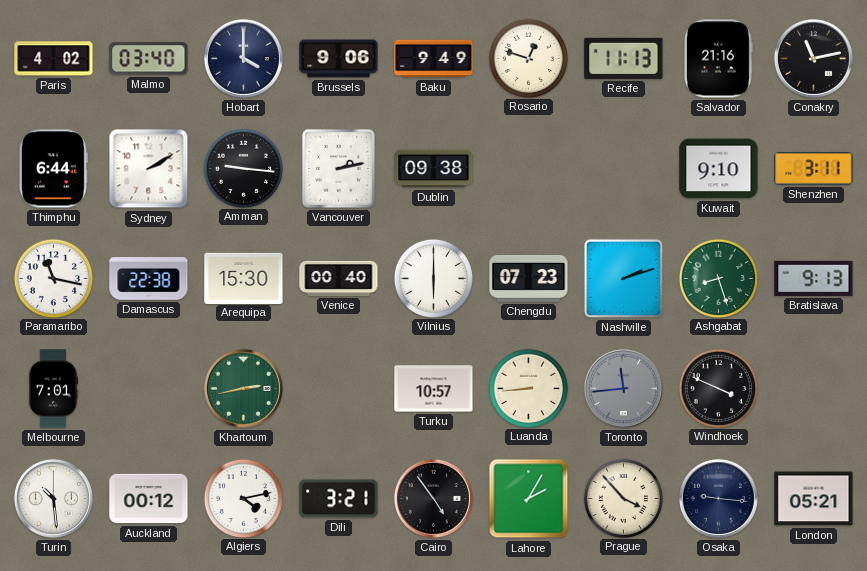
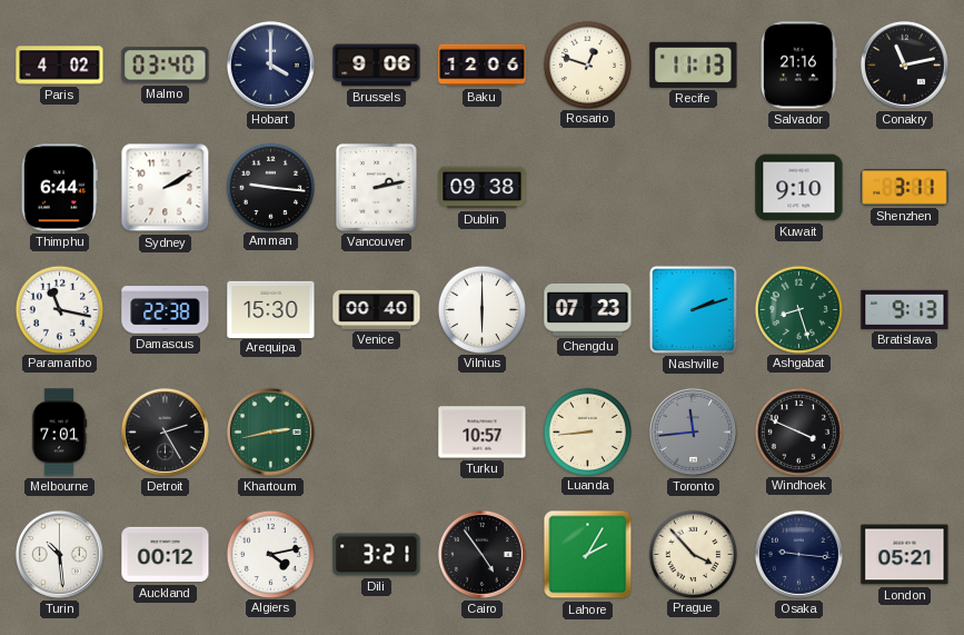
Baku: 9:49 -> 12:06 (483, 66)
Detroit: none -> 2:25 (165, 431)
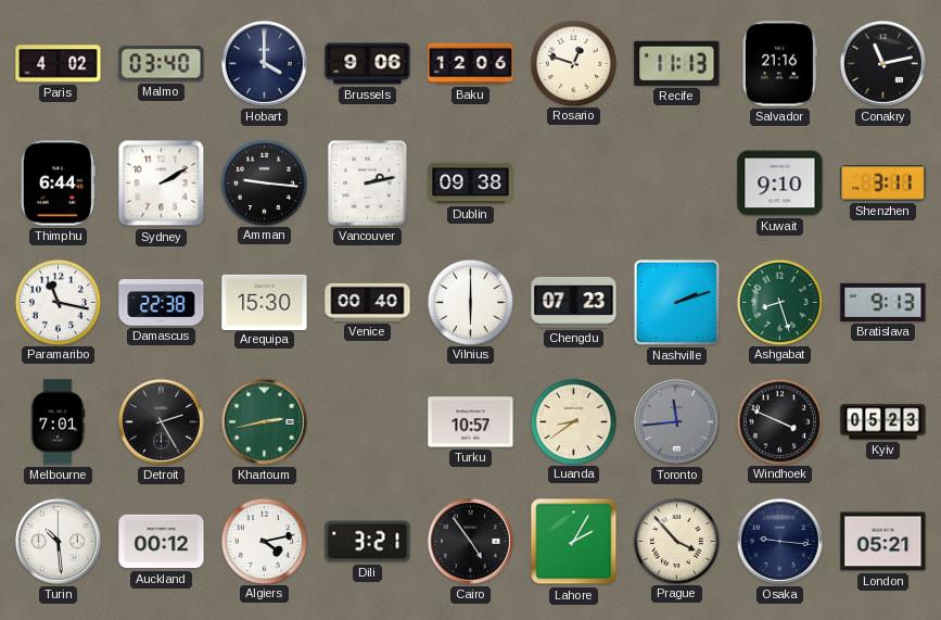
Luanda: 8:44 -> 8:39 (573, 421)
Kyiv: none -> 05:23 (883, 422)
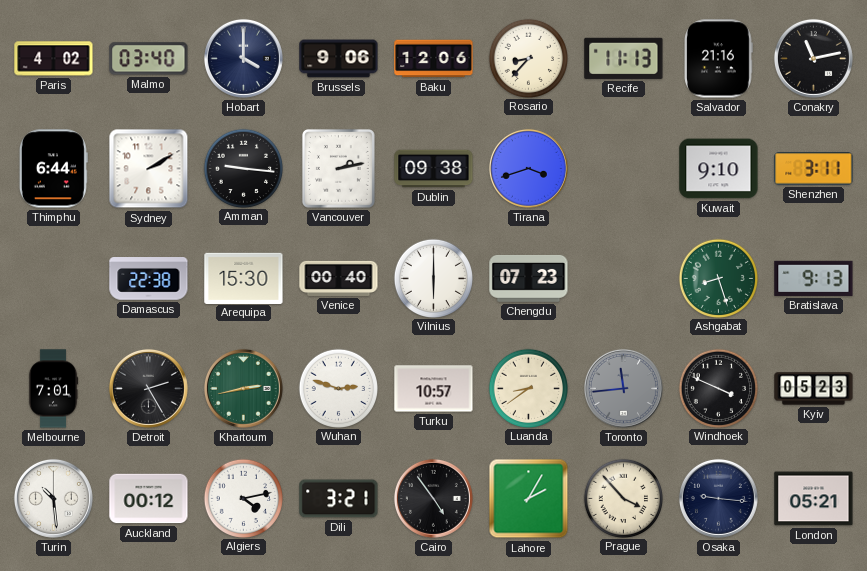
Rosario: 12:48 -> 8:37 (528, 58)
Tirana: none -> 3:42 (528, 168)
Paramaribo: 11:17 -> none (58, 302)
Nashville: 2:12 -> none (676, 302)
Wuhan: none -> 2:48 (338, 388)
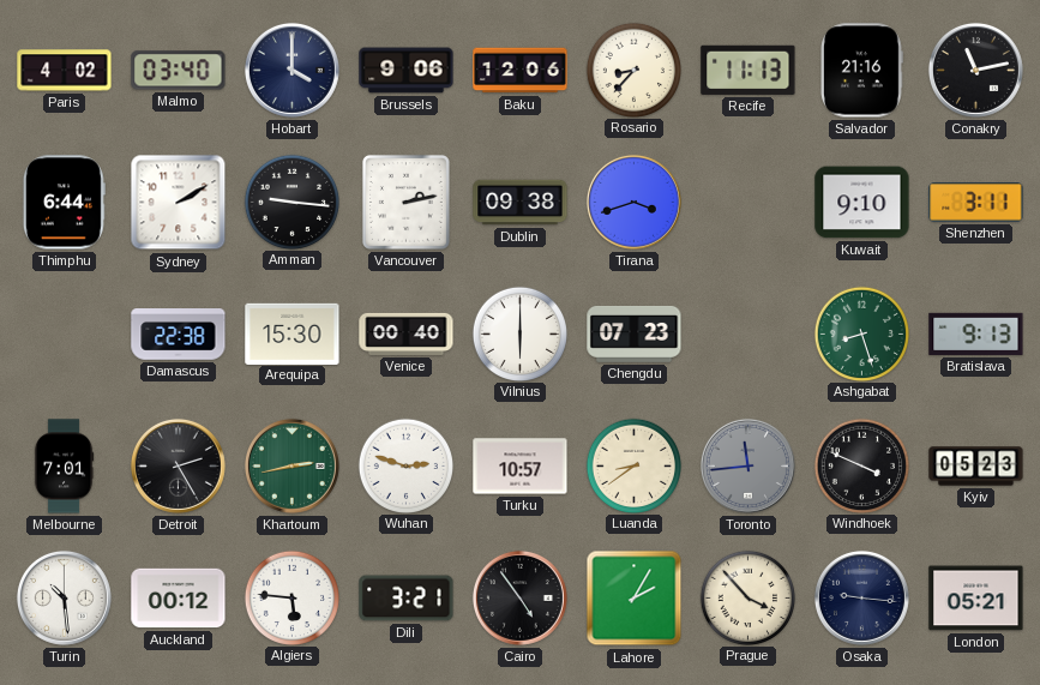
Algiers: 4:13 -> 5:46 (291, 597)
